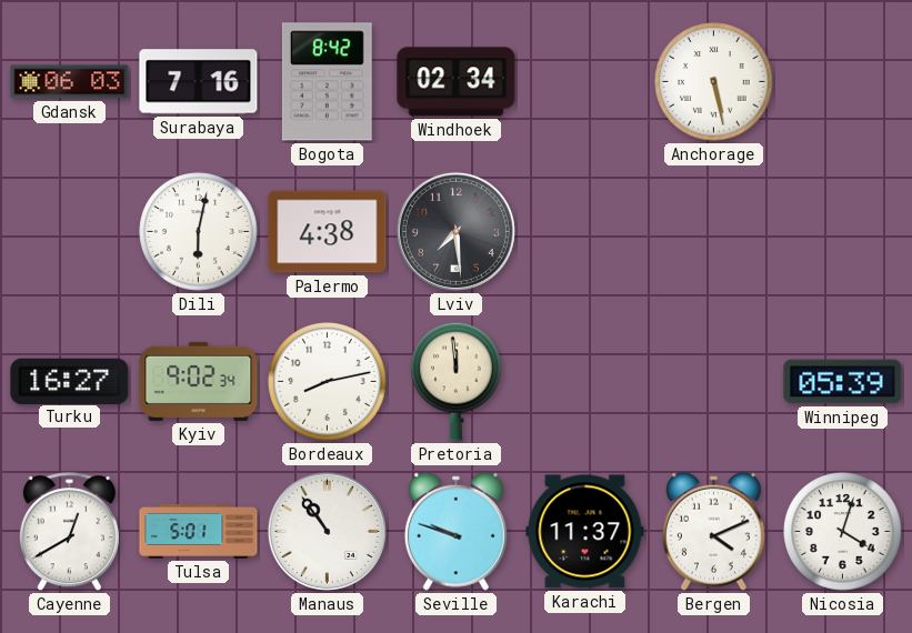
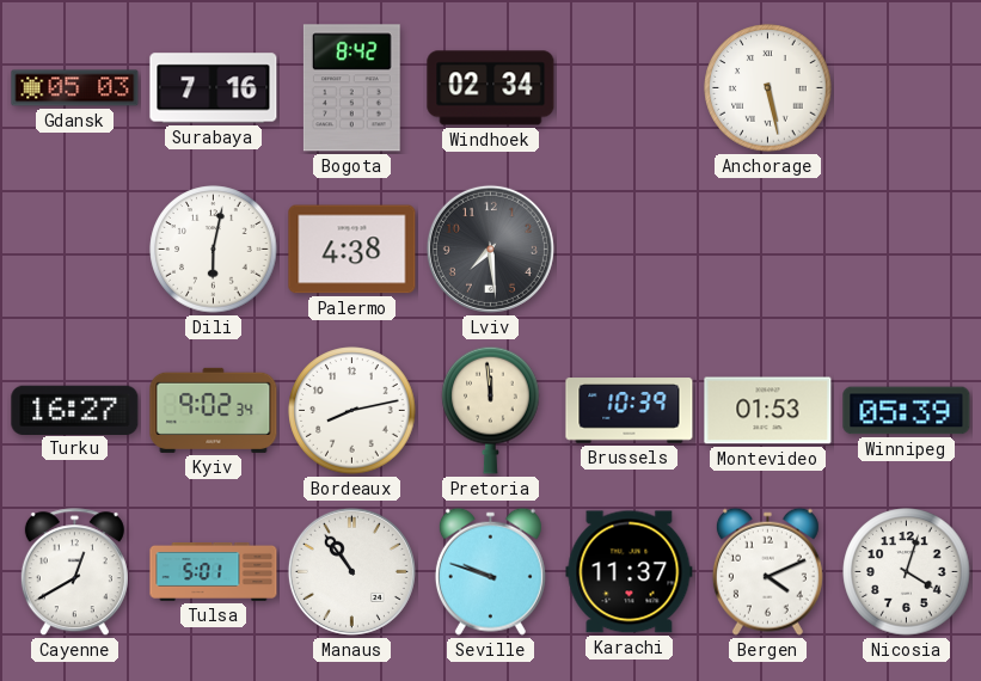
Gdansk: 06:03 -> 05:03 (75, 88)
Brussels: none -> 10:39 (630, 411)
Montevideo: none -> 01:53 (768, 411)
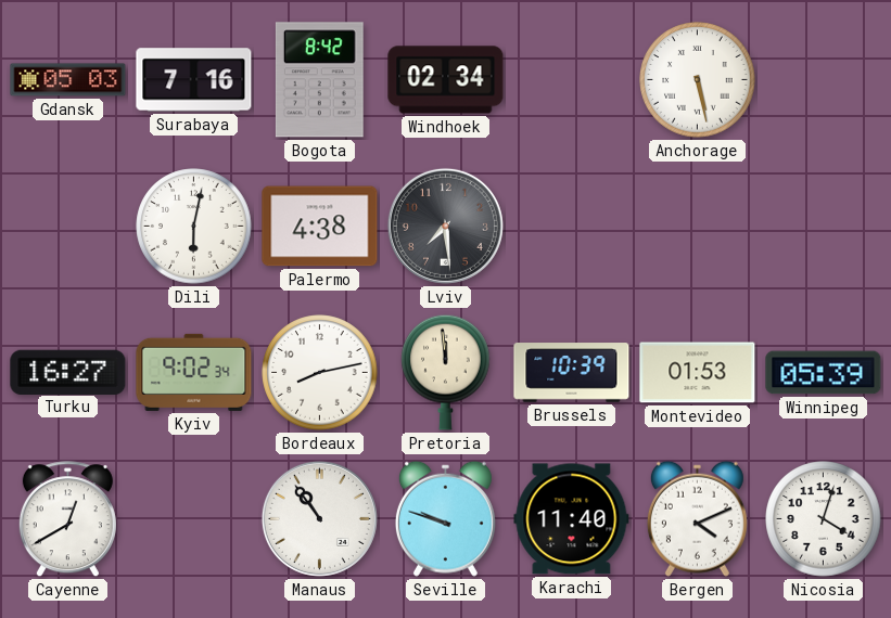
Tulsa: 5:01 -> none (214, 572)
Karachi: 11:37 -> 11:40 (572, 519)
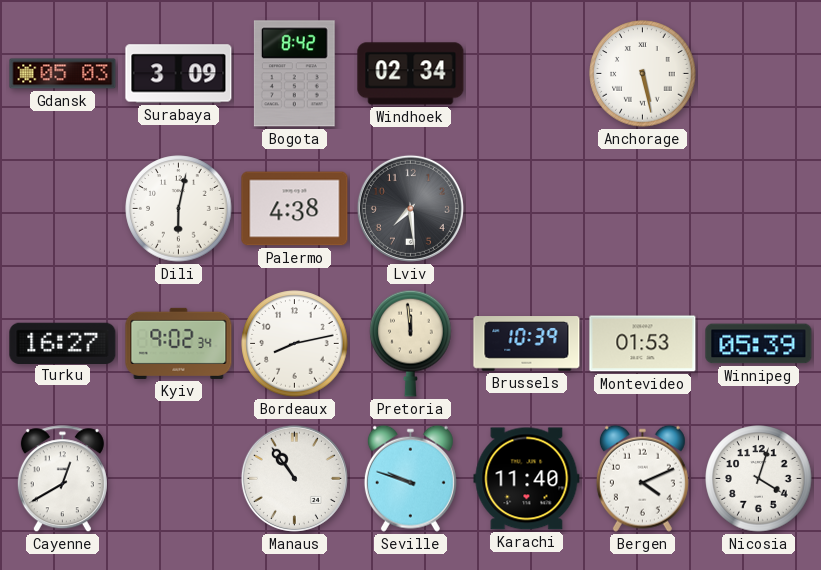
Surabaya: 7:16 -> 3:09 (179, 74)
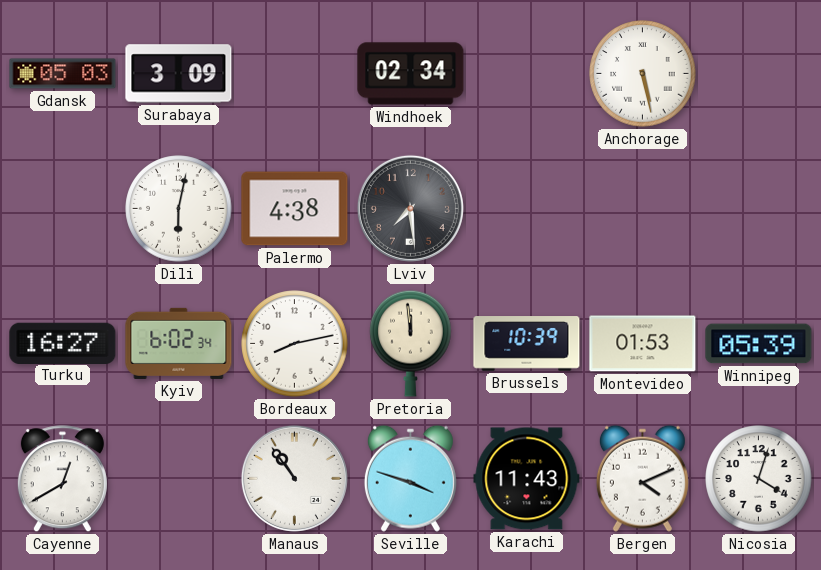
Bogota: 8:42 -> none (294, 74)
Kyiv: 9:02 -> 6:02 (179, 343)
Seville: 9:48 -> 3:48 (410, 478)
Karachi: 11:40 -> 11:43 (527, 479)
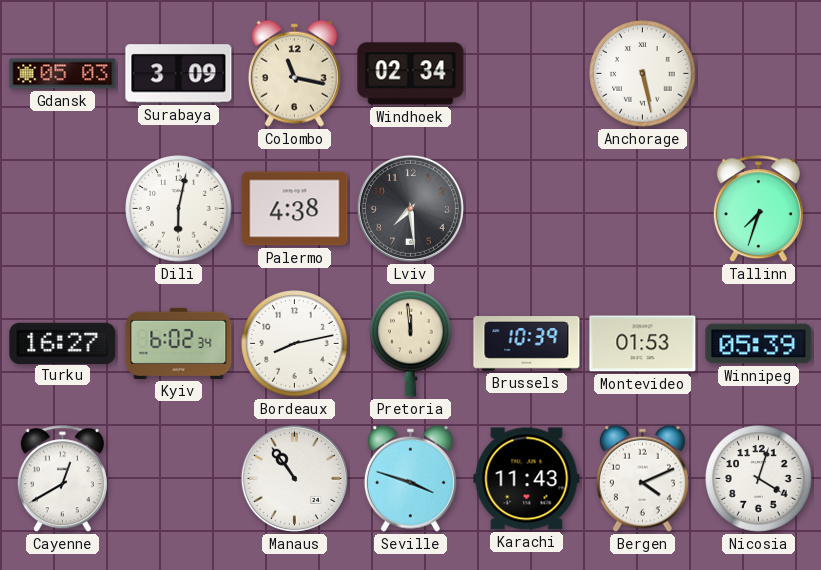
Colombo: none -> 11:17 (294, 73)
Tallinn: none -> 7:33 (758, 209)
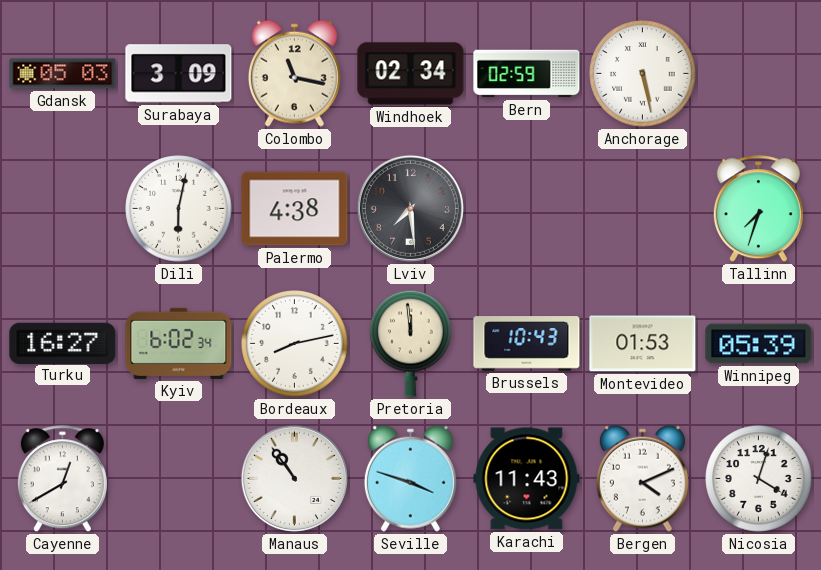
Bern: none -> 02:59 (527, 74)
Brussels: 10:39 -> 10:43 (527, 344)
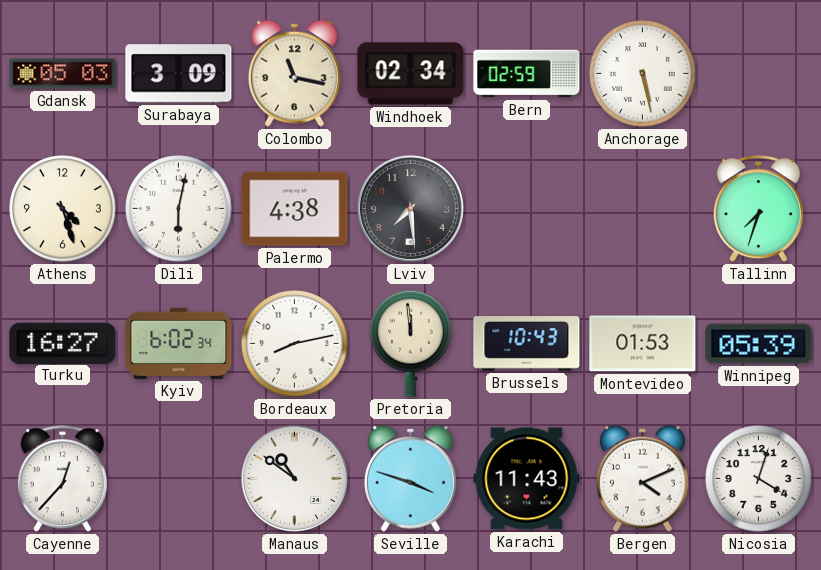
Athens: none -> 4:27 (63, 209)
Cayenne: 12:40 -> 12:37 (62, 479)
Manaus: 10:54 -> 10:51 (294, 478)
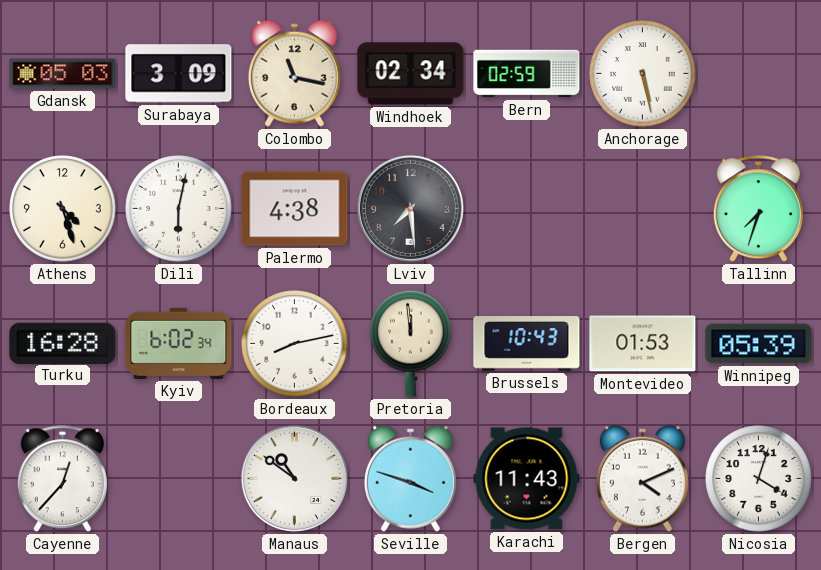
Turku: 16:27 -> 16:28 (63, 343)
